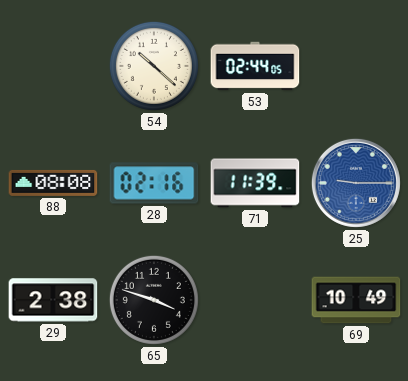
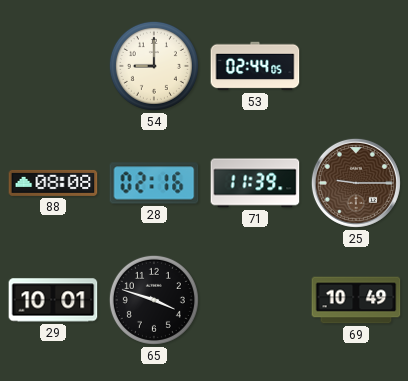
54: 10:22 -> 9:00 (154, 66)
25 dial: blue -> brown (356, 183)
29: 2:38 -> 10:01 (53, 300)
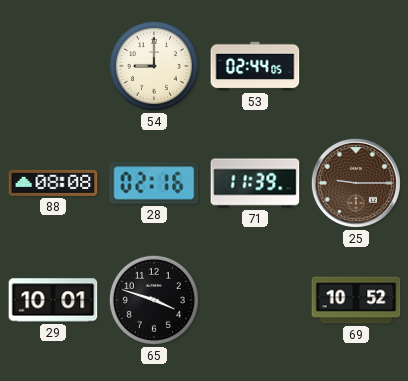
69: 10:49 -> 10:52 (356, 300)
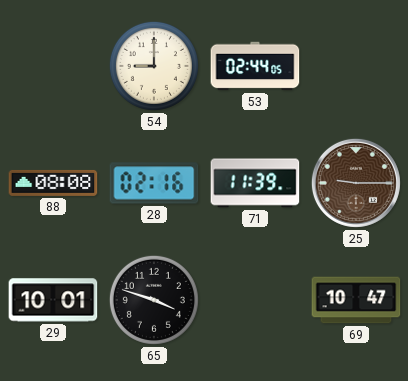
69: 10:52 -> 10:47 (356, 300)
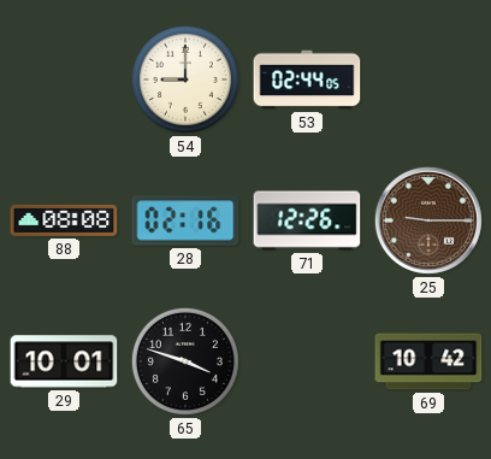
71: 11:39 -> 12:26 (307, 220)
69: 10:47 -> 10:42 (428, 361)
